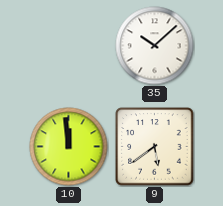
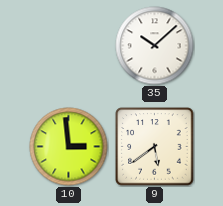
10: 11:59 -> 2:59 (69, 147)
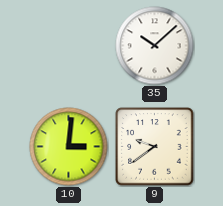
10: 2:59 -> 3:01 (69, 147)
9: 5:39 -> 9:39 (155, 147)
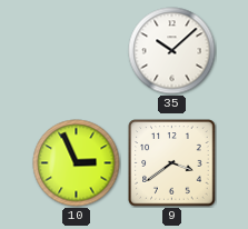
10: 3:01 -> 2:56 (77, 163)
9: 9:39 -> 3:39 (172, 163)
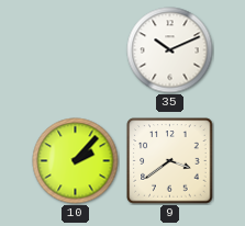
35: 10:08 -> 10:11 (170, 50)
10: 2:56 -> 2:07 (76, 161)
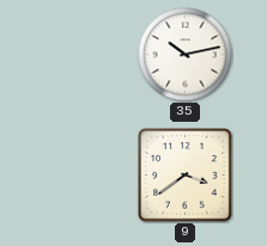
35: 10:11 -> 10:13 (186, 55)
10: 2:07 -> none (76, 161)
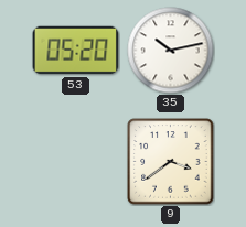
53: none -> 05:20 (76, 51)
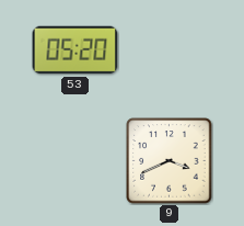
35: 10:13 -> none (171, 51)
9: 3:39 -> 3:41 (170, 161)
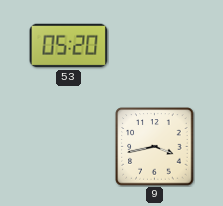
9: 3:41 -> 3:43 (155, 147)
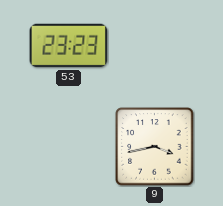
53: 05:20 -> 23:23 (69, 46)
